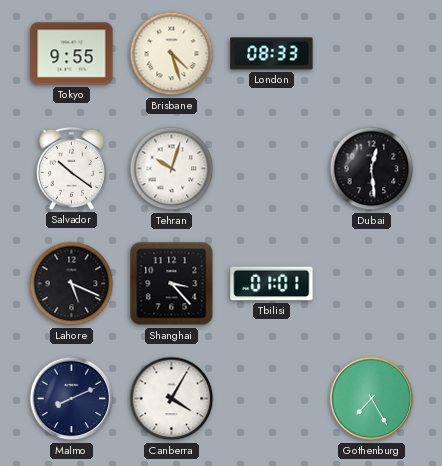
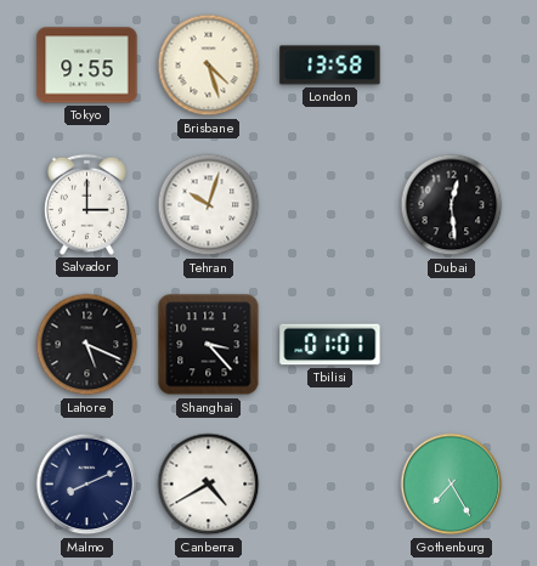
London: 08:33 -> 13:58 (330, 66)
Salvador: 10:21 -> 3:00 (86, 204)
Canberra: 4:05 -> 4:40 (209, 485)
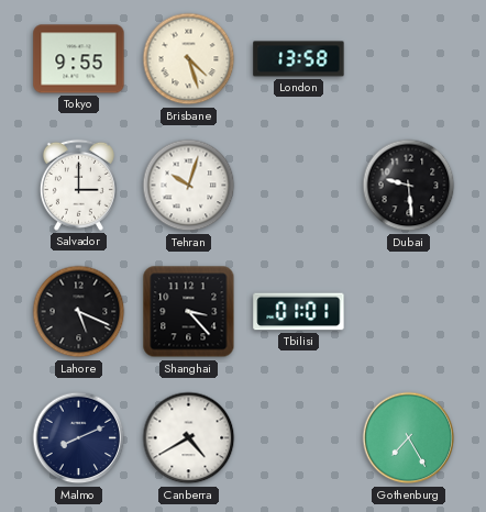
Dubai: 12:29 -> 9:29 (409, 186)
